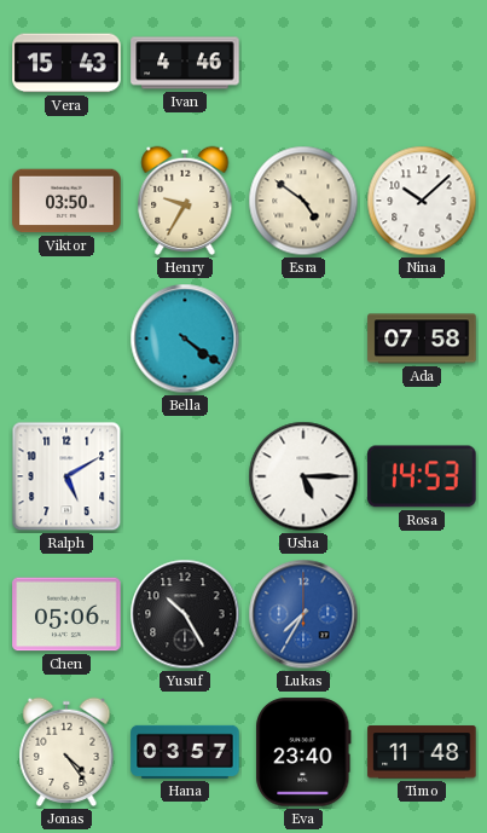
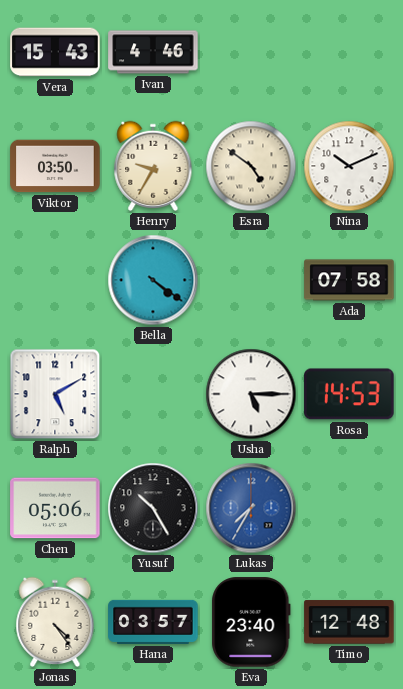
Nina: 10:08 -> 10:11 (349, 166)
Timo: 11:48 -> 12:48 (349, 622)
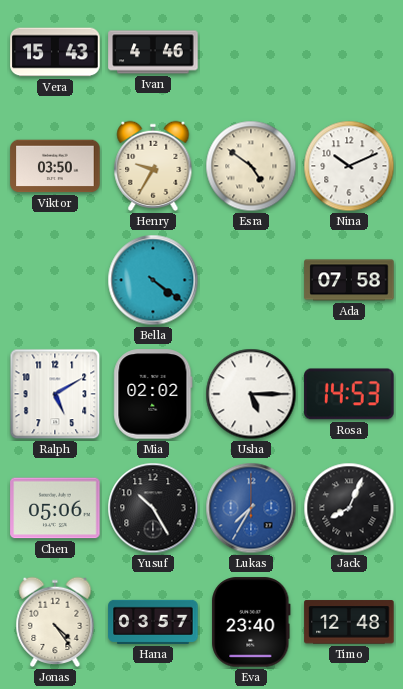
Mia: none -> 02:02 (153, 394)
Jack: none -> 8:04 (349, 508)
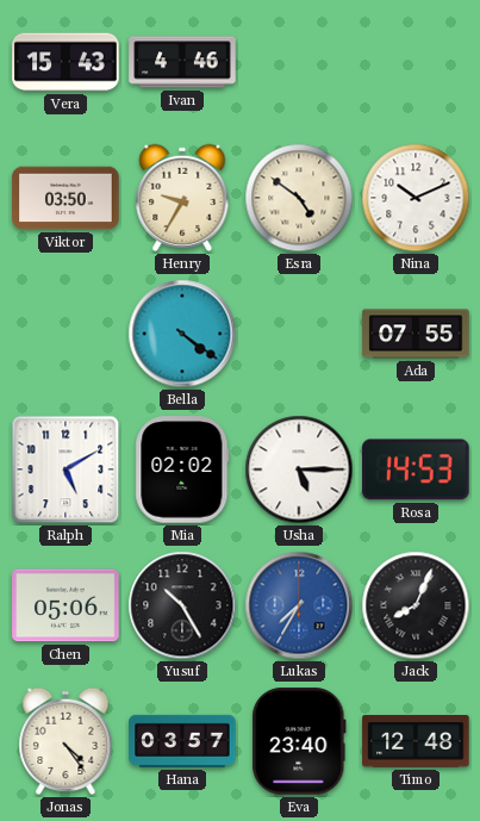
Ada: 07:58 -> 07:55 (416, 334)
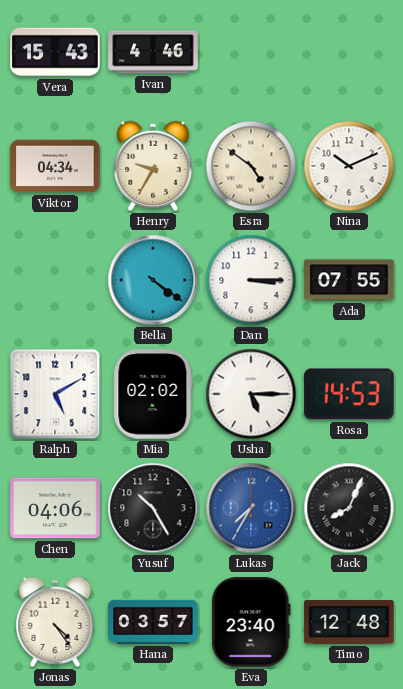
Viktor: 03:50 -> 04:34 (55, 166)
Dan: none -> 3:15 (251, 280)
Chen: 05:06 -> 04:06 (55, 508)
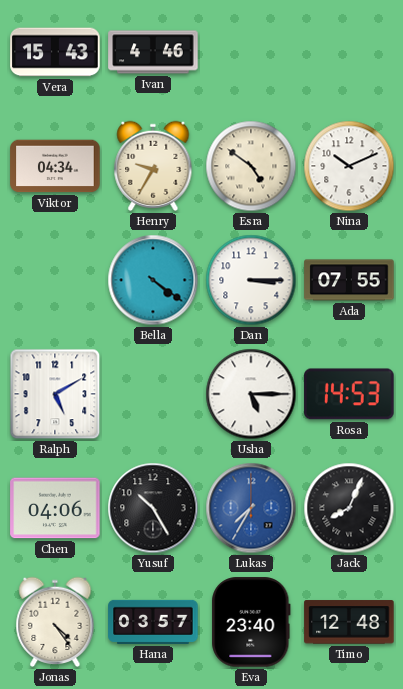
Mia: 02:02 -> none (153, 394)
